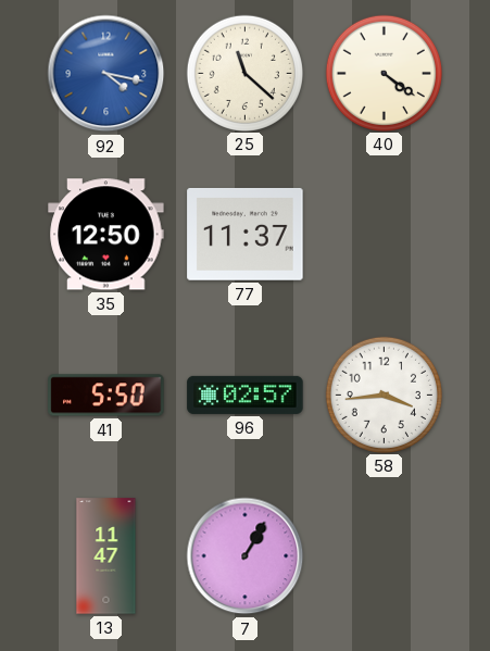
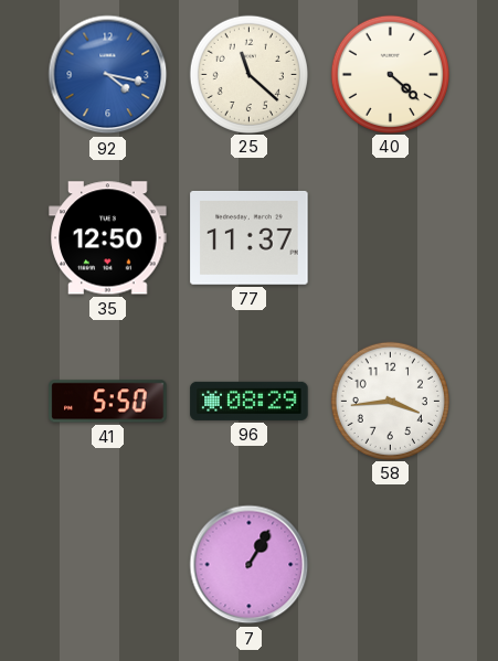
40: 4:21 -> 4:22 (390, 74)
96: 02:57 -> 08:29 (250, 401)
13: 11:47 -> none (106, 556)
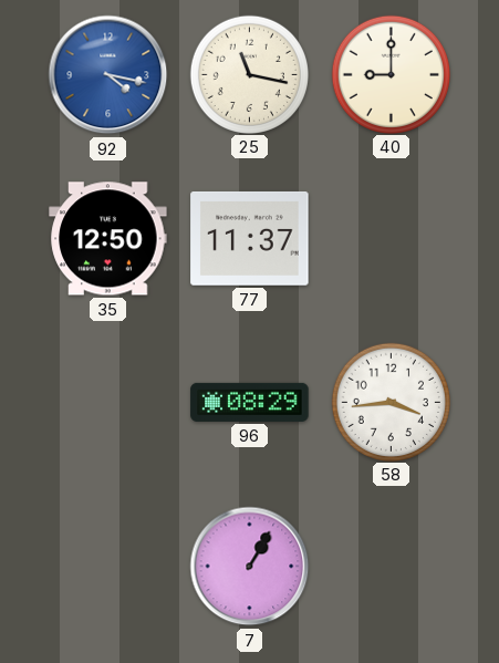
25: 11:22 -> 11:17 (249, 74)
40: 4:22 -> 9:00 (391, 74)
41: 5:50 -> none (108, 402)
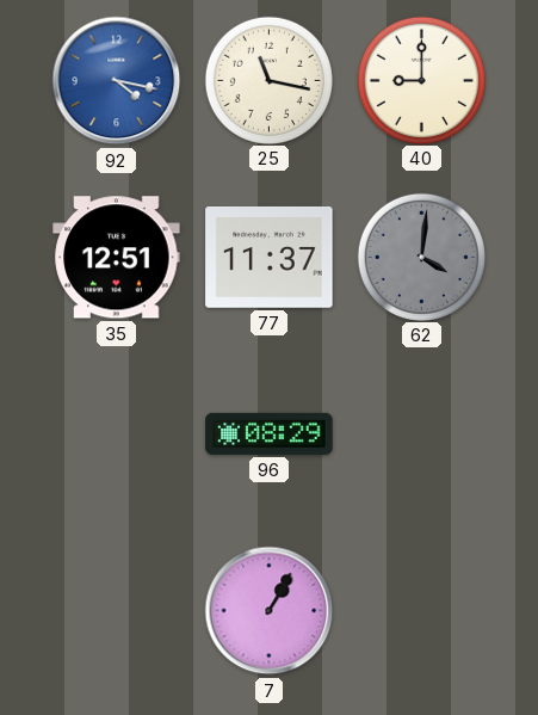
35: 12:50 -> 12:51 (117, 258)
62: none -> 4:01 (421, 257)
58: 3:44 -> none (391, 402)
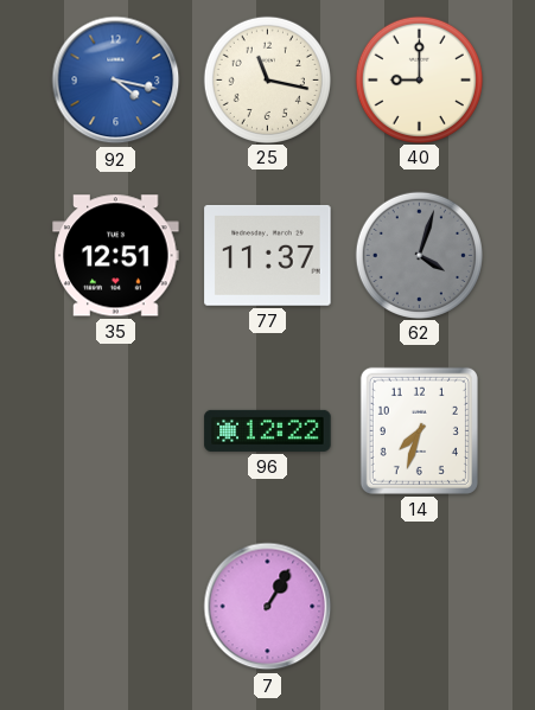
62: 4:01 -> 4:03 (419, 255)
96: 08:29 -> 12:22 (268, 430)
14: none -> 7:33 (419, 430)
